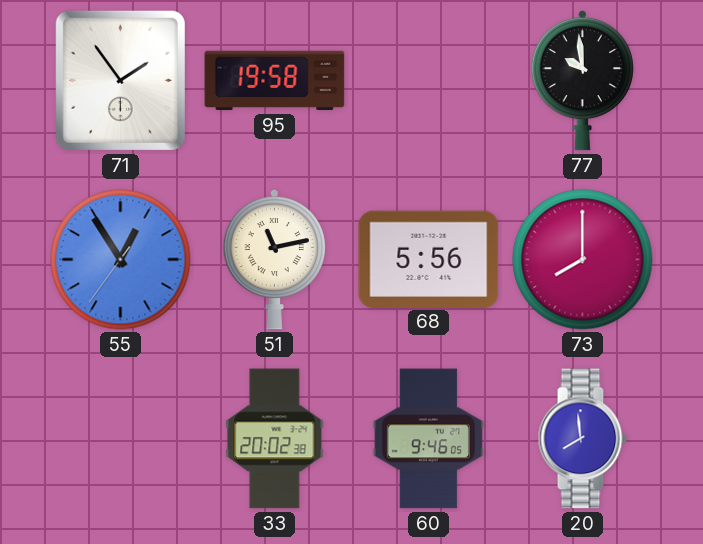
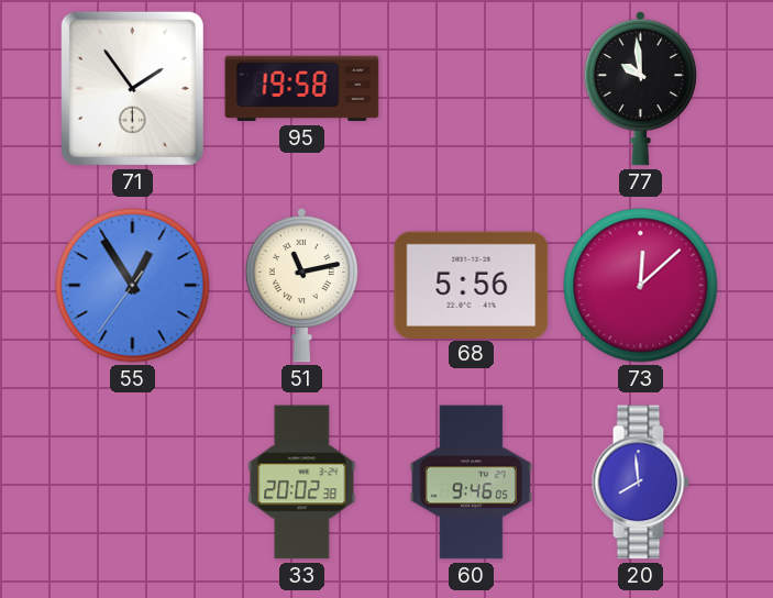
73: 8:00 -> 12:08 (641, 286)
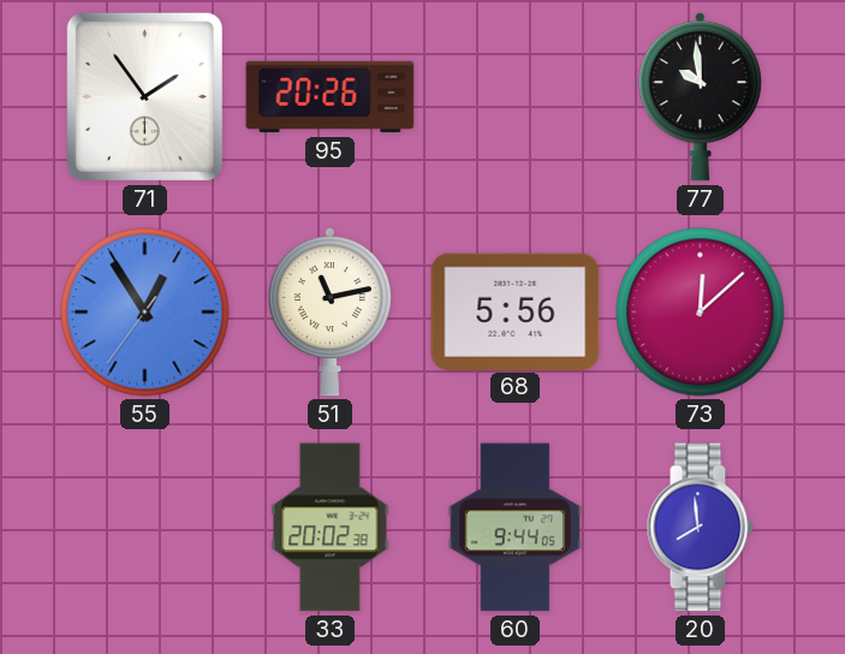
95: 19:58 -> 20:26 (331, 97)
60: 9:46 -> 9:44 (514, 528)
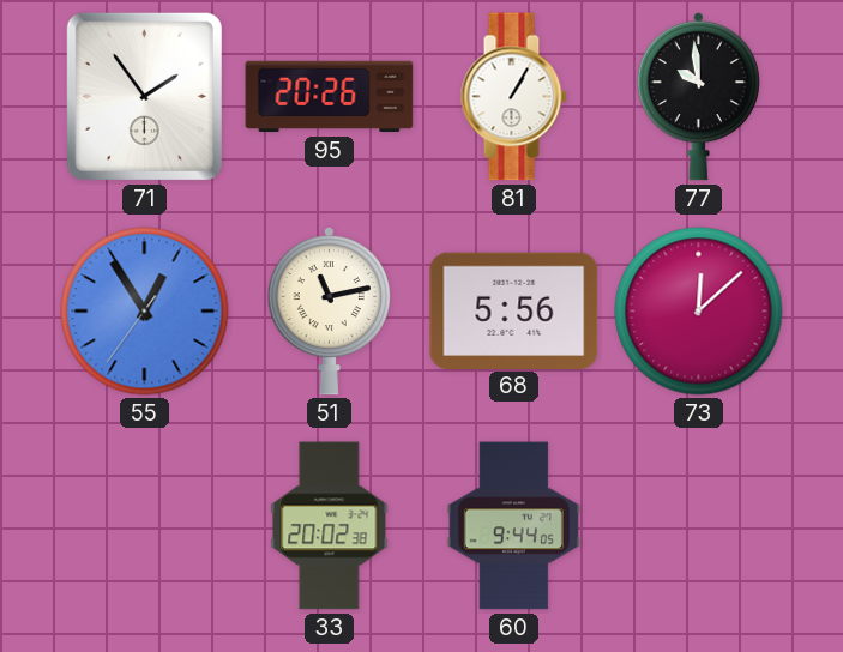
81: none -> 1:05 (513, 97)
20: 7:59 -> none (700, 528)
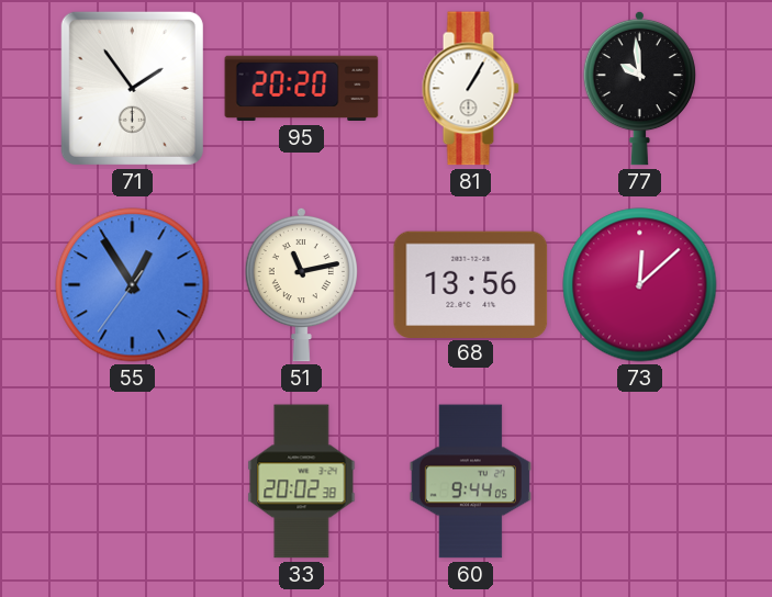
95: 20:26 -> 20:20 (302, 89)
68: 5:56 -> 13:56 (471, 284)
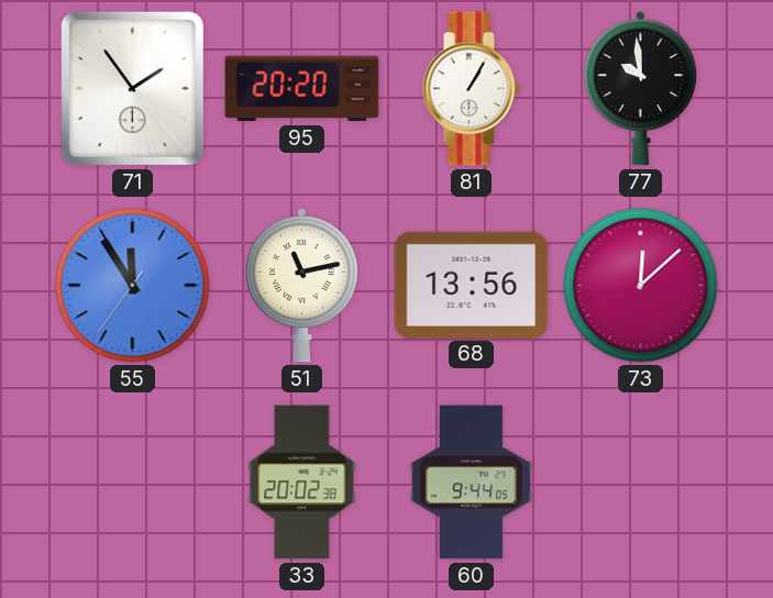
55: 12:54 -> 11:54 (133, 286)
